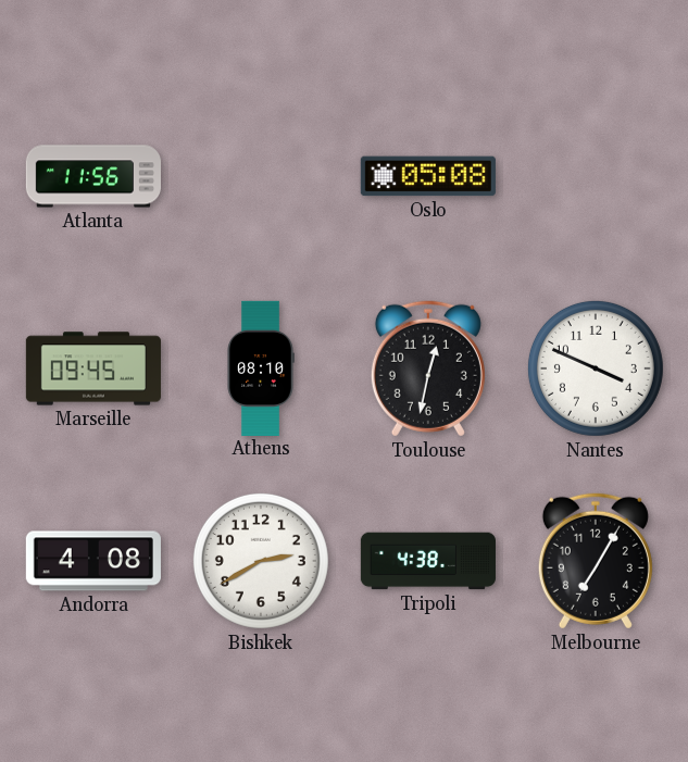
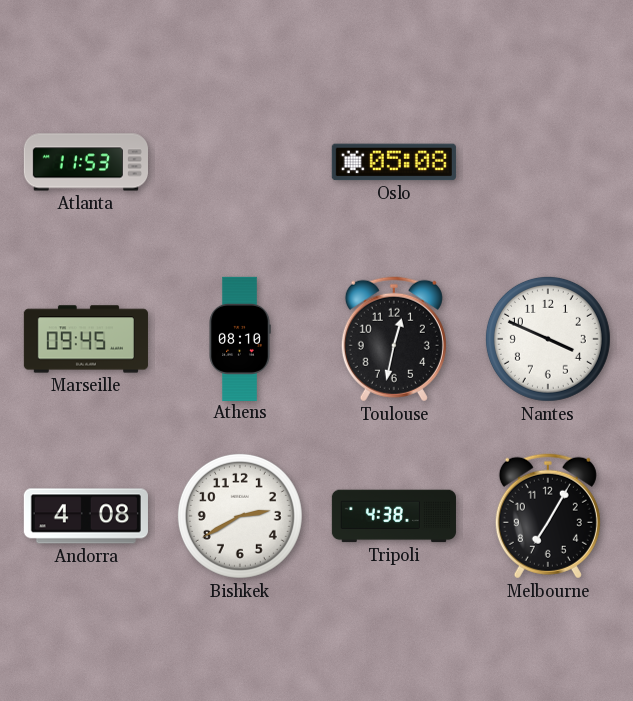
Atlanta: 11:56 -> 11:53 (85, 162)
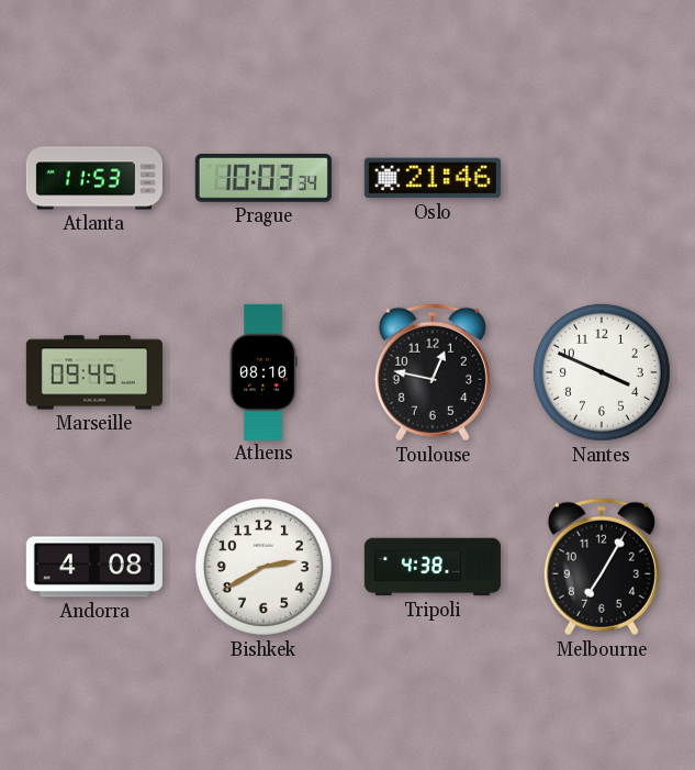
Prague: none -> 10:03 (264, 178)
Oslo: 05:08 -> 21:46 (433, 178)
Toulouse: 12:32 -> 12:47 (433, 372)
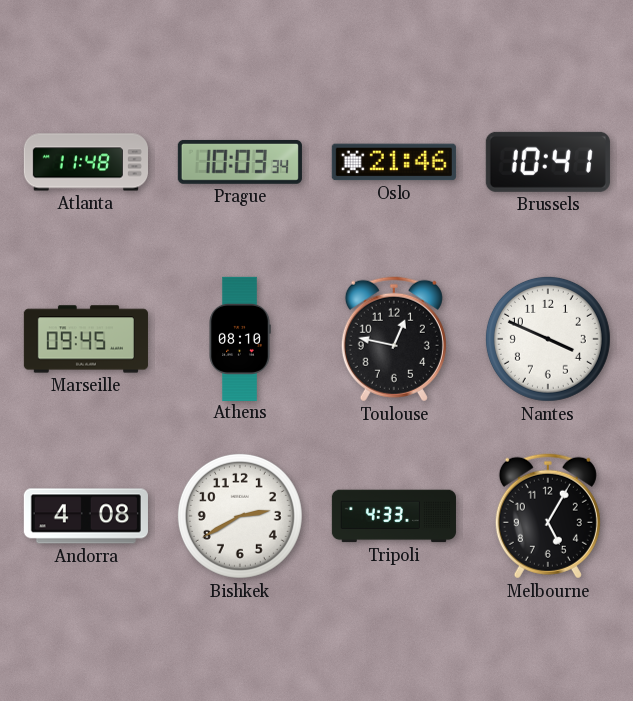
Atlanta: 11:53 -> 11:48 (85, 162)
Brussels: none -> 10:41 (548, 162)
Tripoli: 4:38 -> 4:33 (394, 516)
Melbourne: 7:05 -> 5:05 (548, 516)
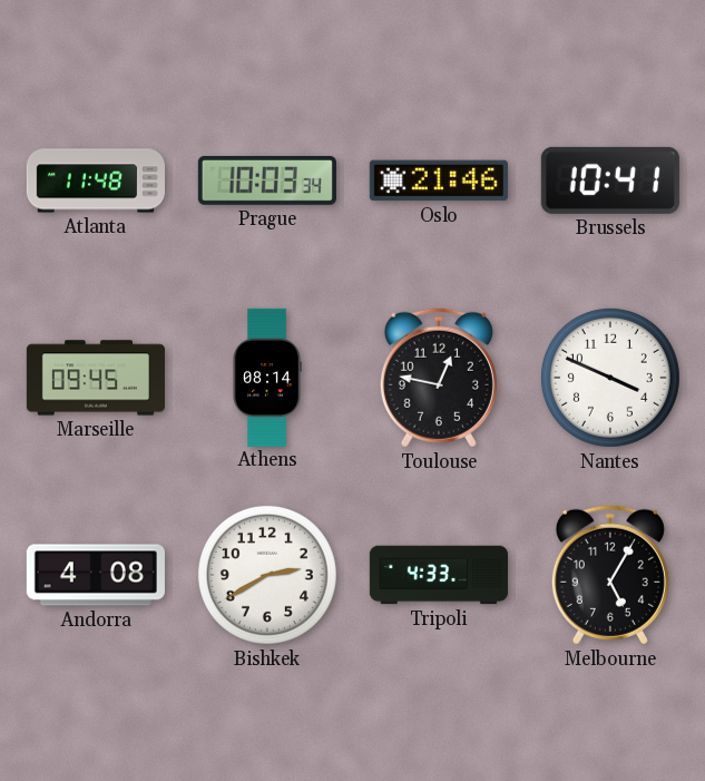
Athens: 08:10 -> 08:14 (267, 377)
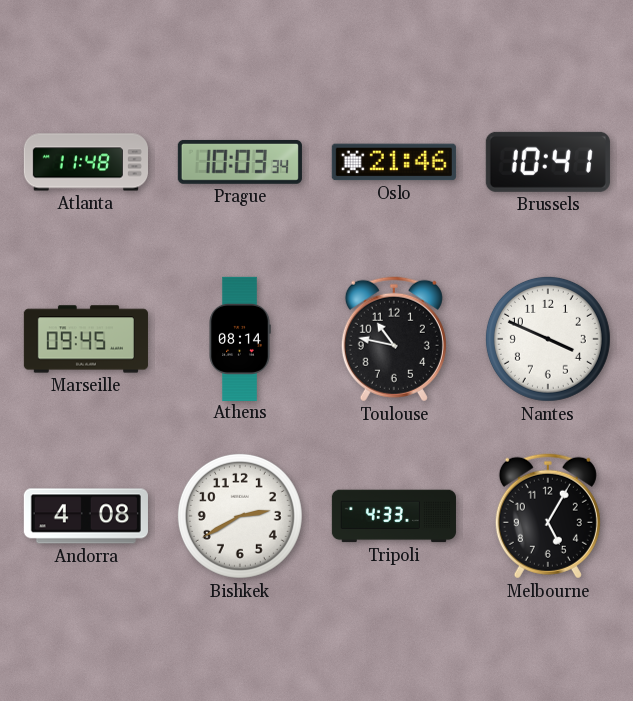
Toulouse: 12:47 -> 10:47 (394, 339)
